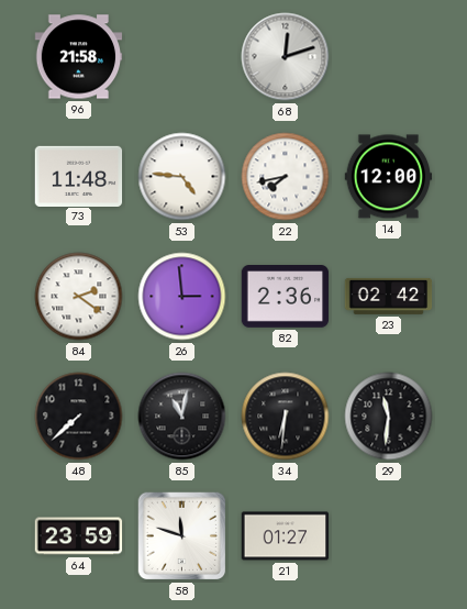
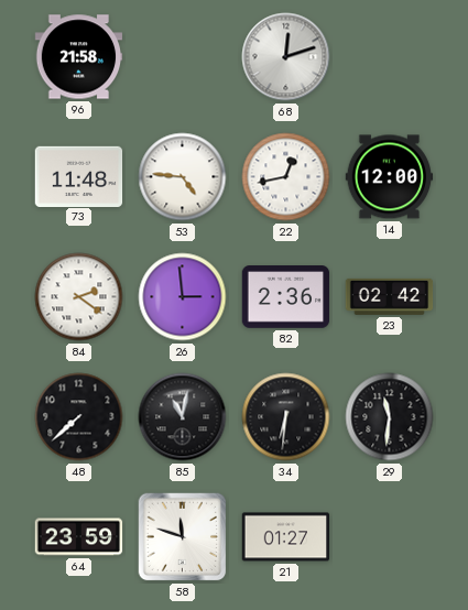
22: 7:43 -> 12:43 (286, 177)
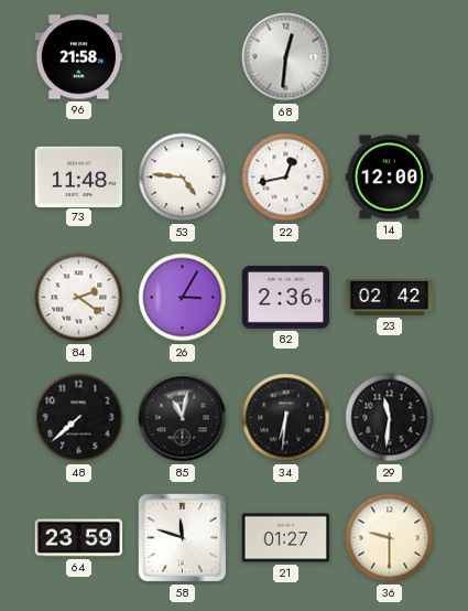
68: 12:12 -> 12:31 (286, 57)
26: 2:59 -> 3:05 (183, 298)
36: none -> 9:30 (390, 538)
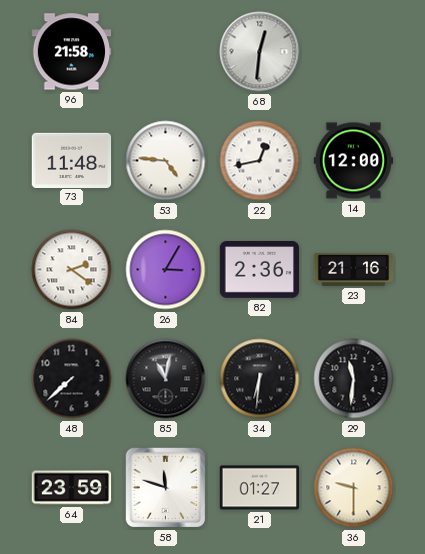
23: 02:42 -> 21:16 (354, 269)
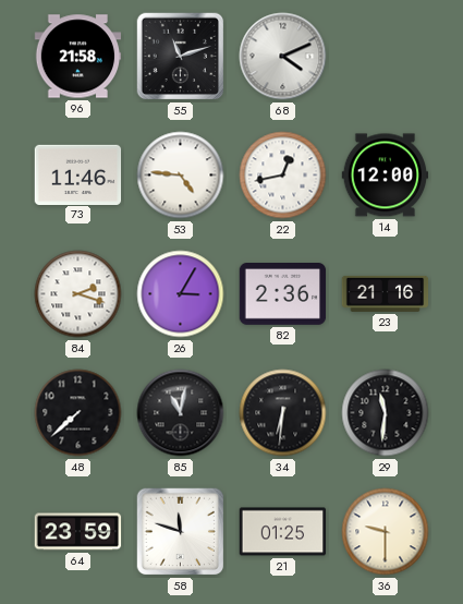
55: none -> 11:12 (181, 57)
68: 12:31 -> 4:11 (283, 57)
73: 11:48 -> 11:46 (78, 174)
84: 2:21 -> 2:18 (78, 294)
21: 01:27 -> 01:25 (283, 532)
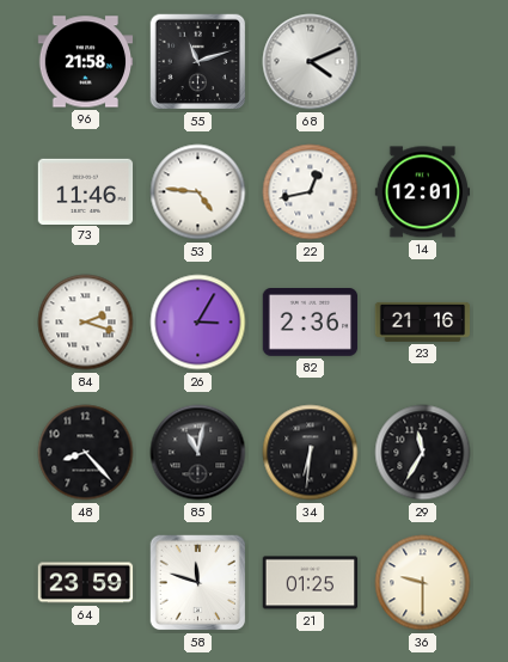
14: 12:00 -> 12:01 (423, 192)
48: 7:38 -> 8:23 (86, 453)
29: 11:31 -> 11:35 (423, 453)
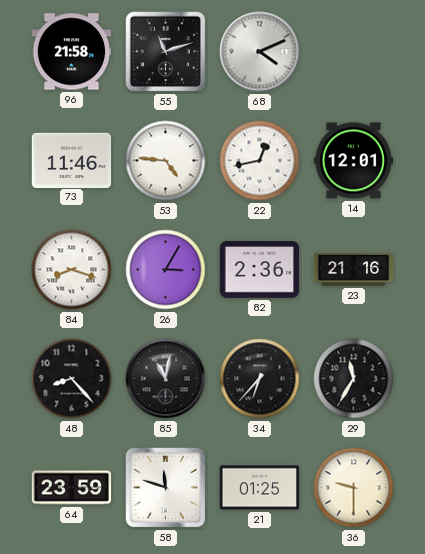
84: 2:18 -> 8:18 (72, 270)
34: 6:31 -> 6:37 (260, 379)
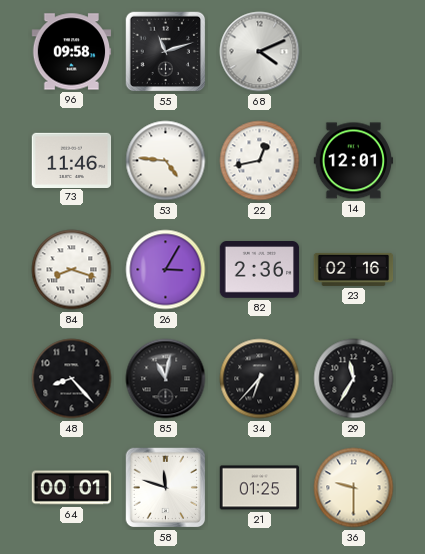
96: 21:58 -> 09:58 (72, 52)
23: 21:16 -> 02:16 (354, 269)
64: 23:59 -> 00:01 (72, 488)
